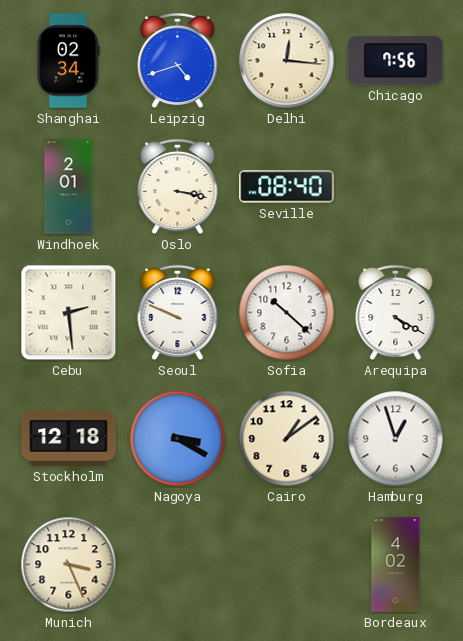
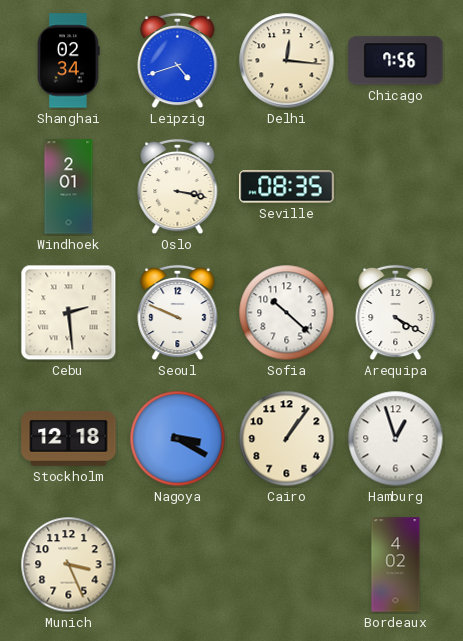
Seville: 08:40 -> 08:35 (287, 187)
Cairo: 1:09 -> 1:06 (287, 439)
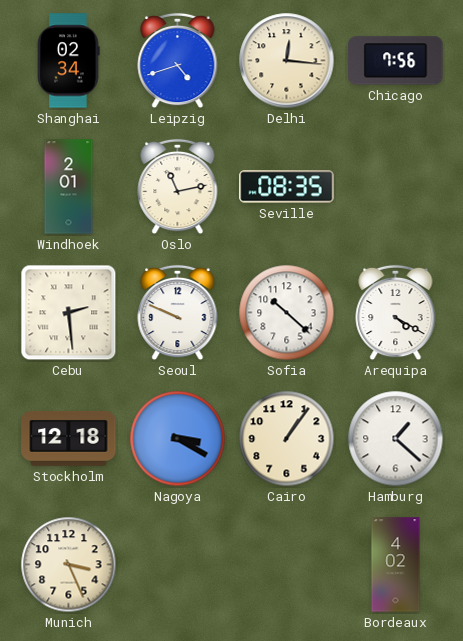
Oslo: 3:17 -> 11:13 (178, 187)
Hamburg: 12:57 -> 1:22 (396, 439)
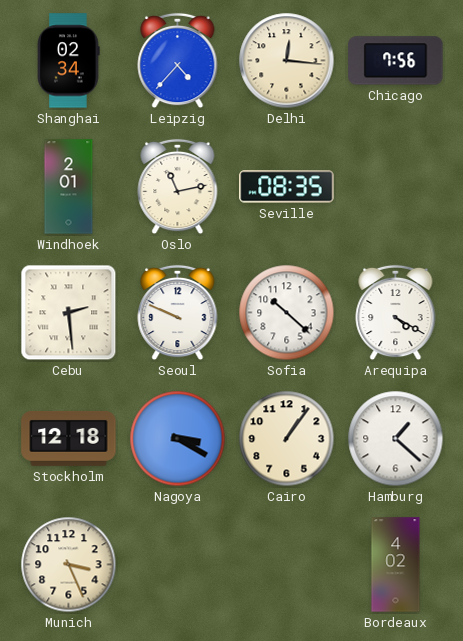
Leipzig: 4:42 -> 4:37 (178, 61)
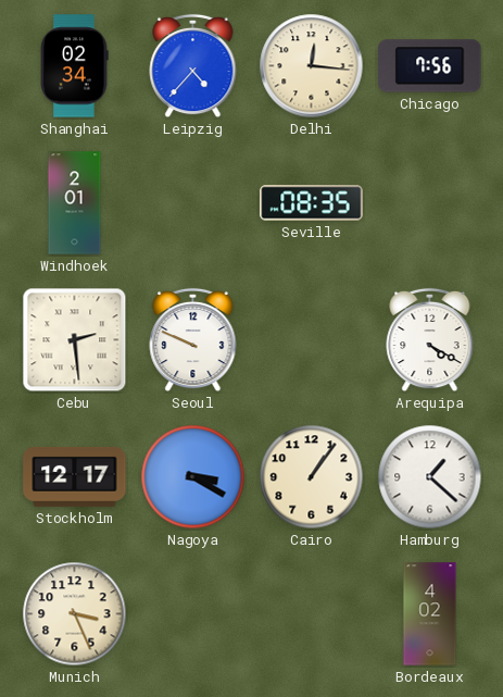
Oslo: 11:13 -> none (178, 187)
Sofia: 10:22 -> none (287, 313)
Stockholm: 12:18 -> 12:17 (75, 476)
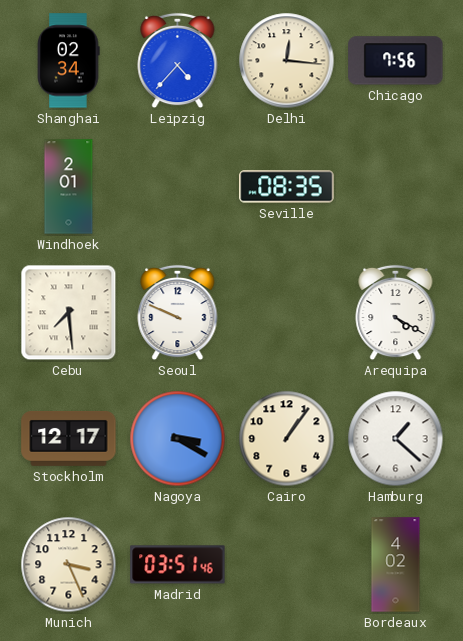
Cebu: 2:29 -> 7:29 (69, 313)
Madrid: none -> 03:51 (178, 565)
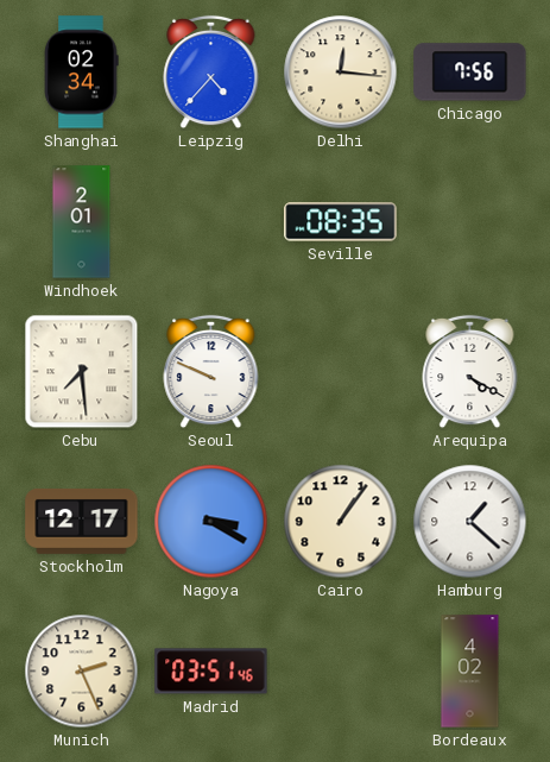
Munich: 3:26 -> 2:26 (82, 672)
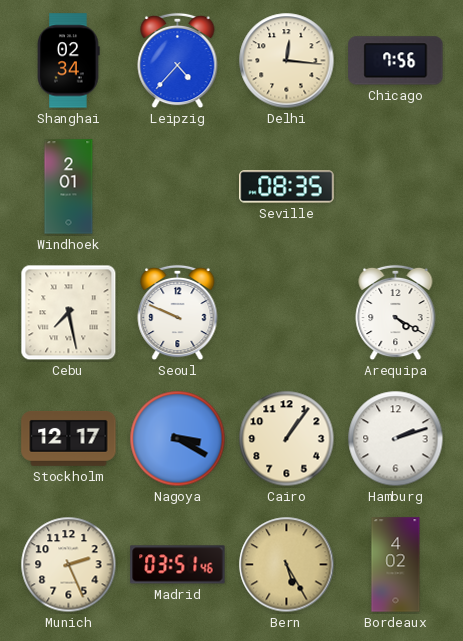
Cebu: 7:29 -> 7:28 (69, 313)
Hamburg: 1:22 -> 2:12 (396, 439)
Bern: none -> 5:25 (287, 565)
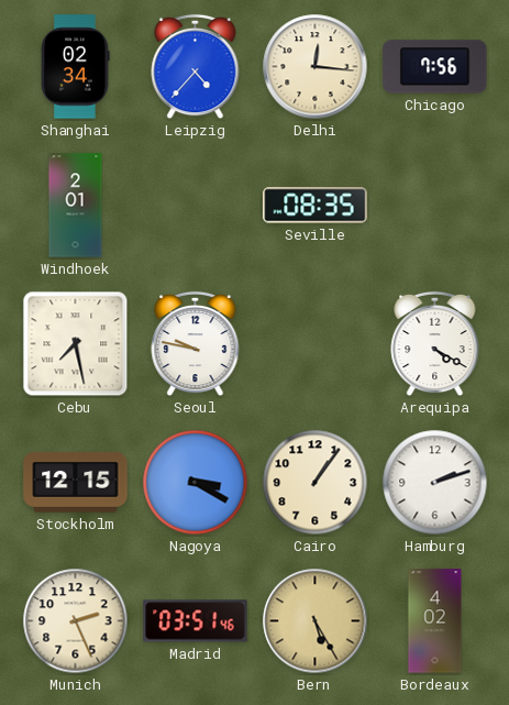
Seoul: 9:49 -> 9:47 (196, 344)
Stockholm: 12:17 -> 12:15 (76, 482)
